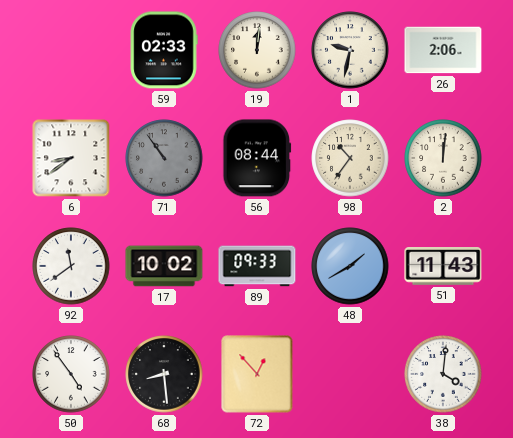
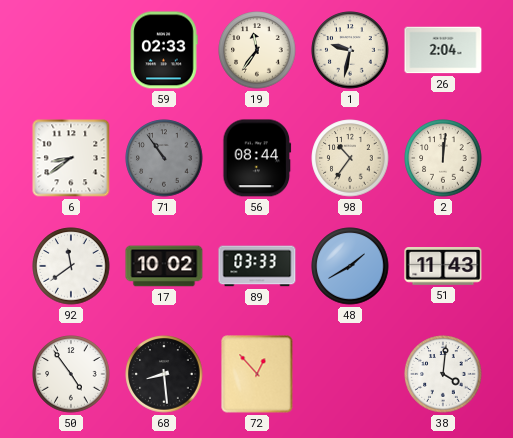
19: 12:01 -> 11:36 (257, 50)
26: 2:06 -> 2:04 (443, 50)
89: 09:33 -> 03:33 (257, 266)
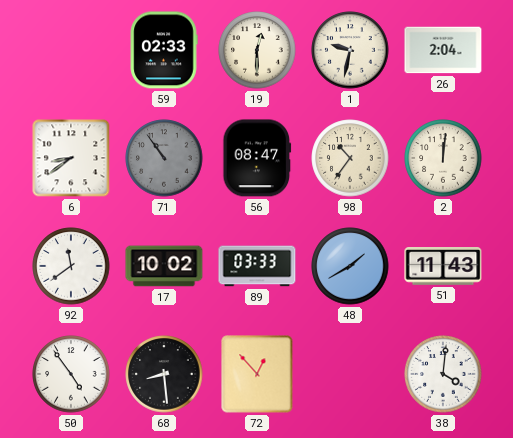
19: 11:36 -> 12:30 (257, 50)
56: 08:44 -> 08:47 (257, 158)
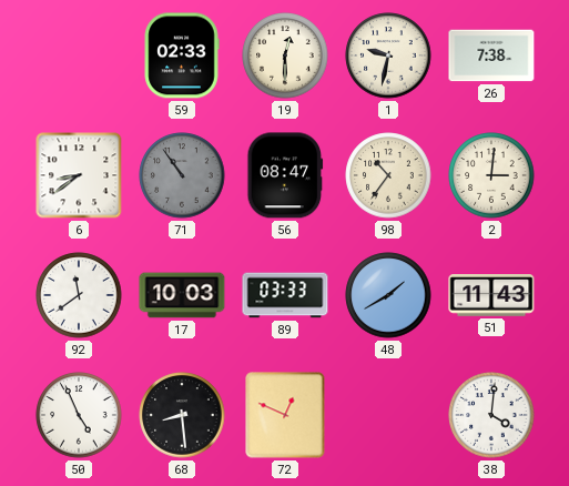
26: 2:04 -> 7:38 (491, 55)
2: 12:01 -> 3:01 (491, 175)
17: 10:02 -> 10:03 (182, 295)
50: 4:54 -> 4:56 (79, 415)
72: 12:53 -> 12:49 (285, 415)
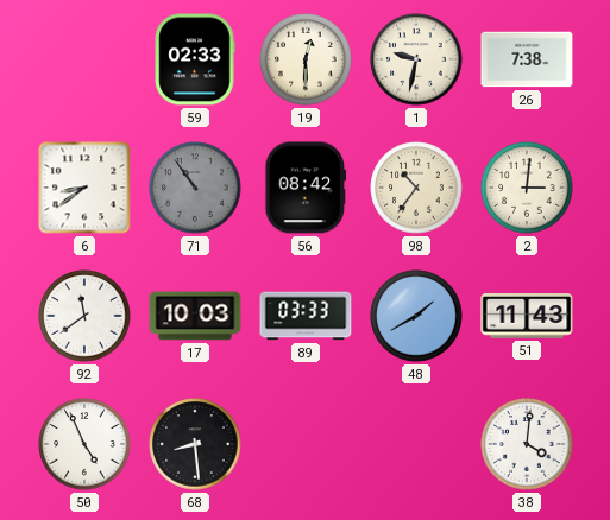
56: 08:47 -> 08:42 (306, 188)
72: 12:49 -> none (285, 415)
